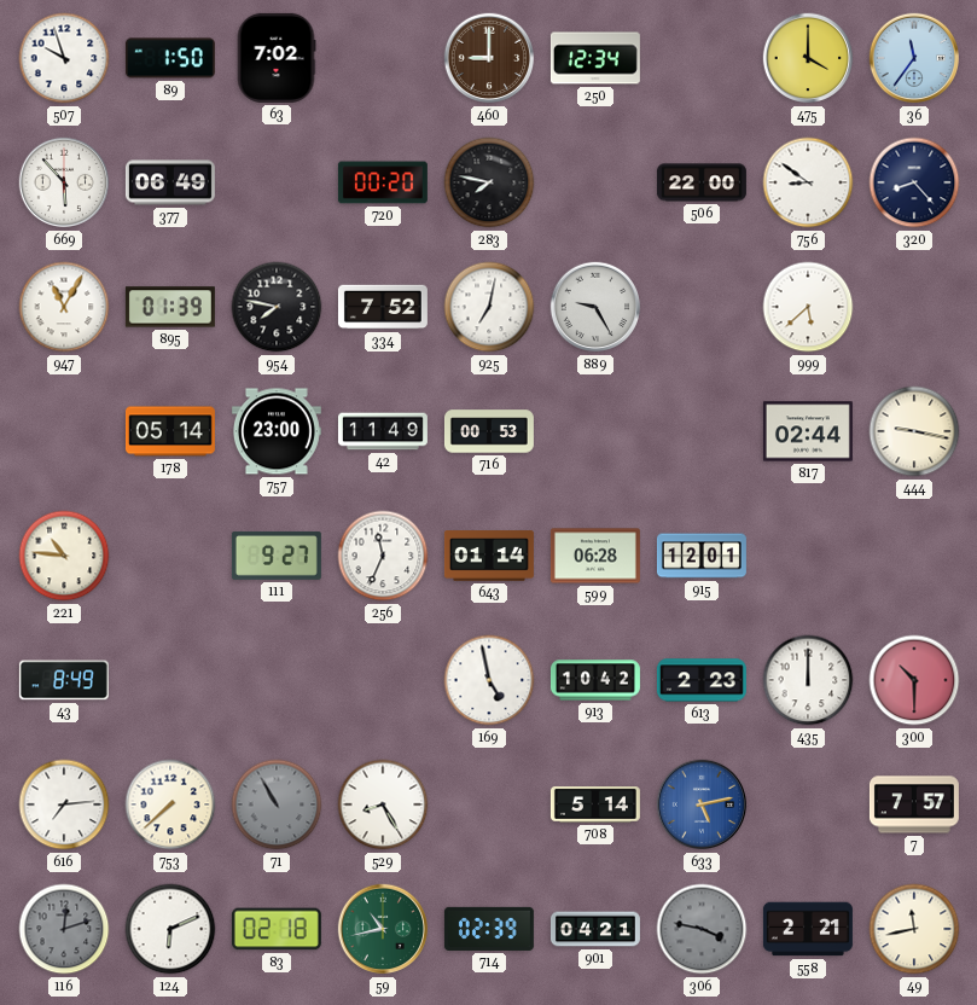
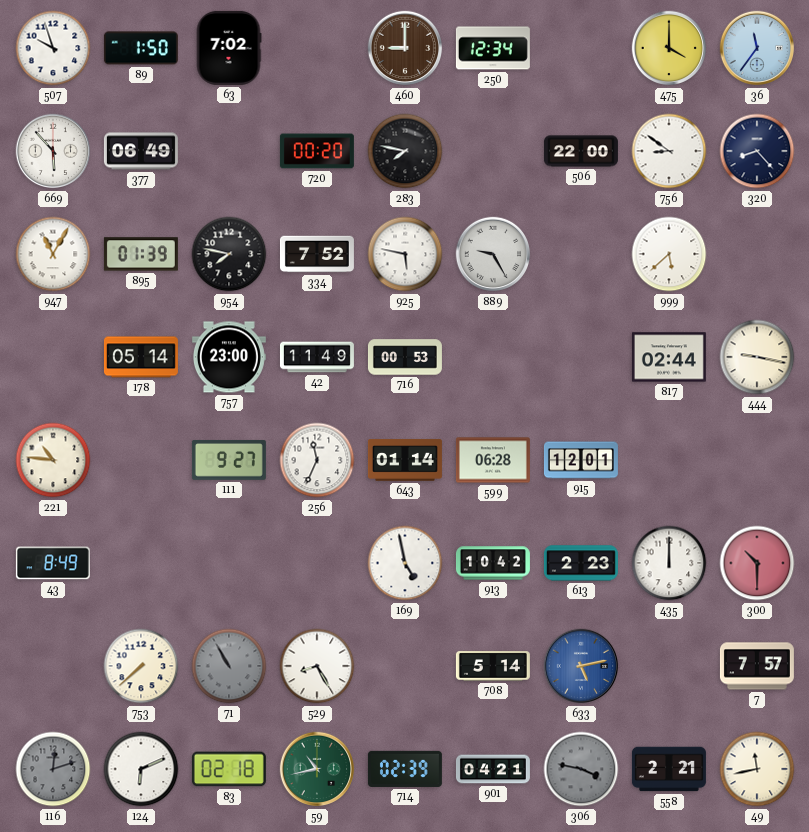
925: 7:02 -> 5:47 (405, 254)
616: 7:14 -> none (64, 804)
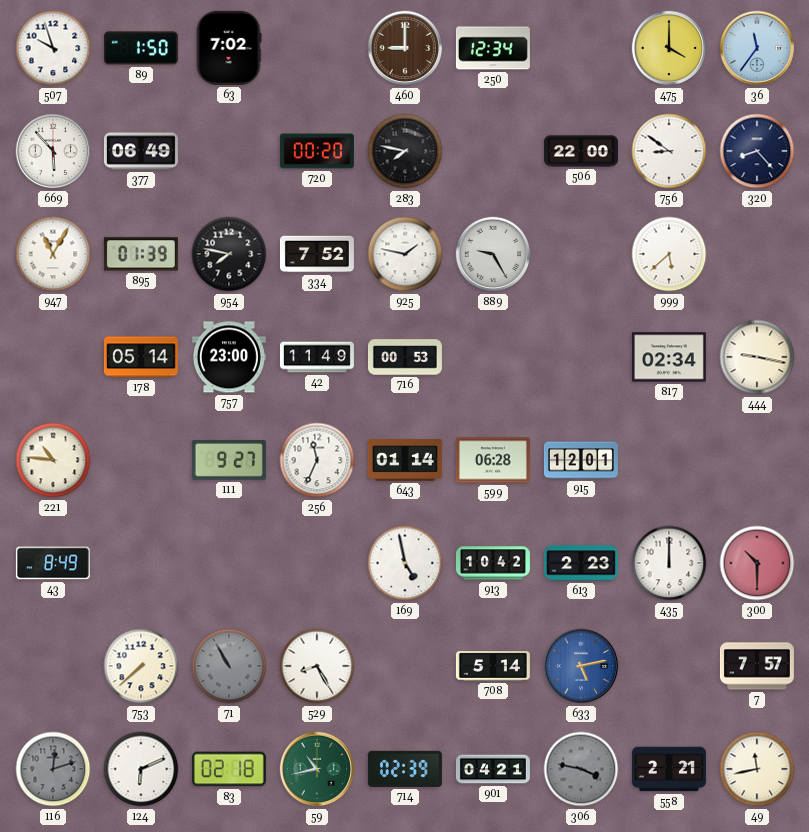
925: 5:47 -> 1:47 (405, 254)
817: 02:44 -> 02:34 (669, 357)
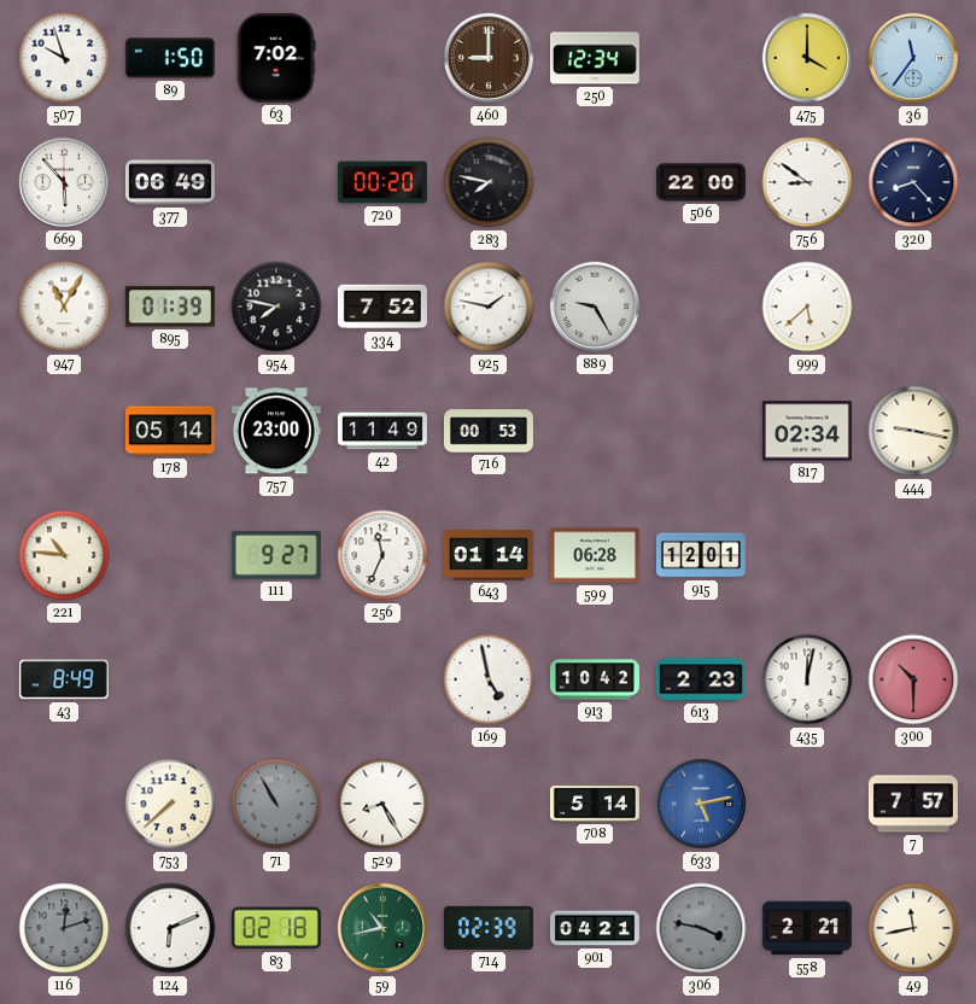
435: 12:00 -> 12:02 (807, 679)
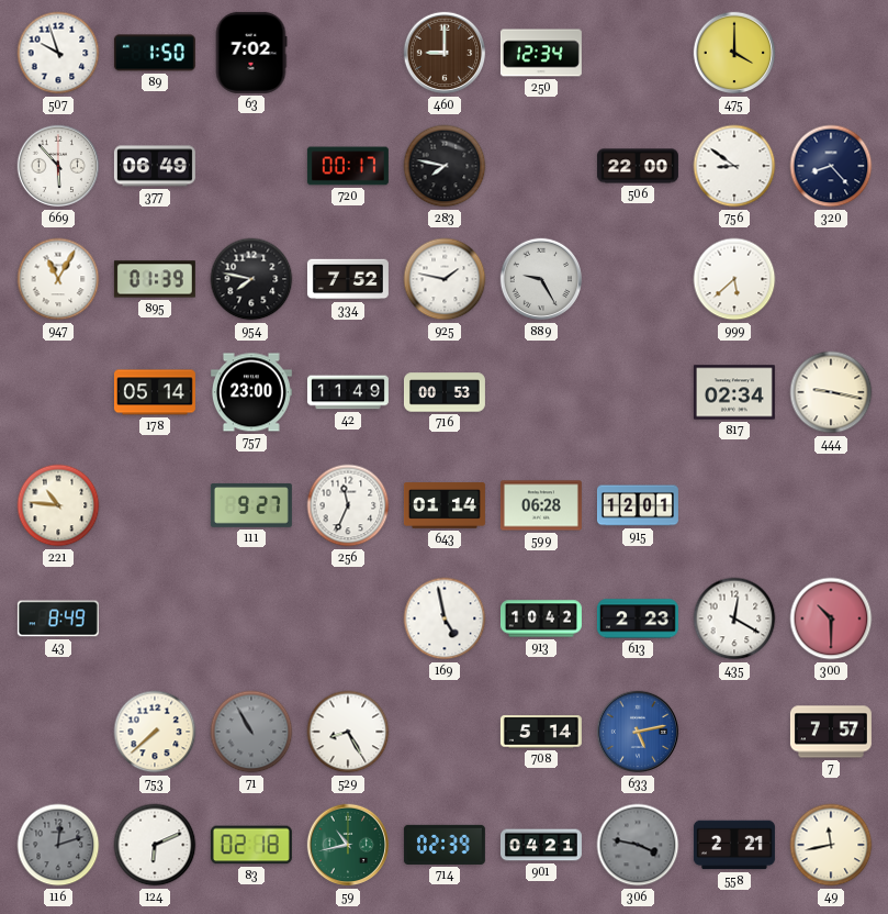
36: 11:36 -> none (913, 58)
720: 00:20 -> 00:17 (348, 166)
435: 12:02 -> 12:20 (734, 618)
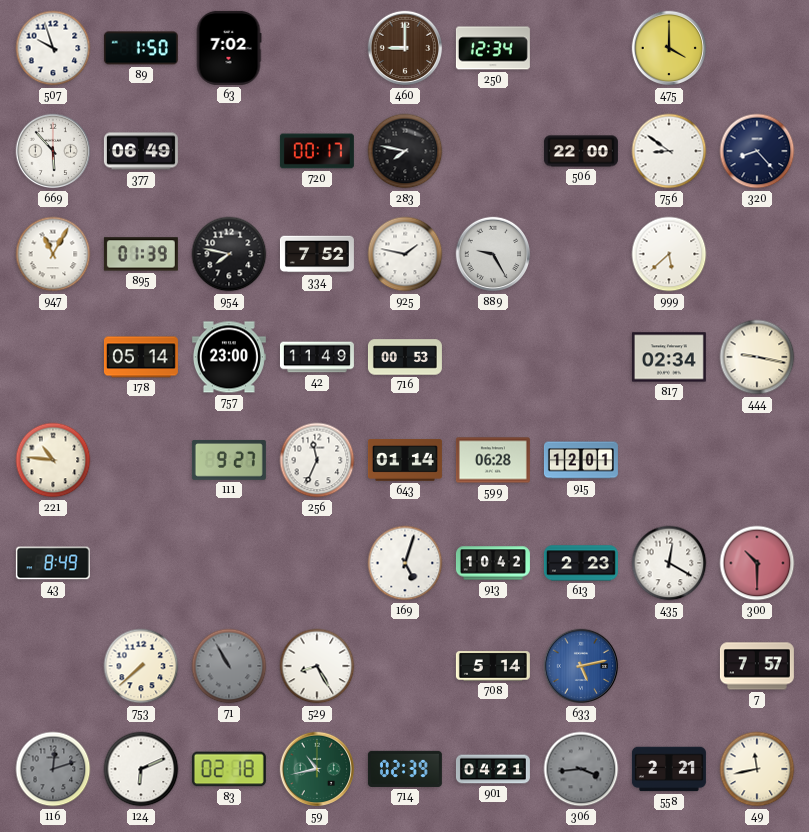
169: 4:58 -> 5:03 (405, 563)
306: 3:47 -> 3:44 (581, 769)
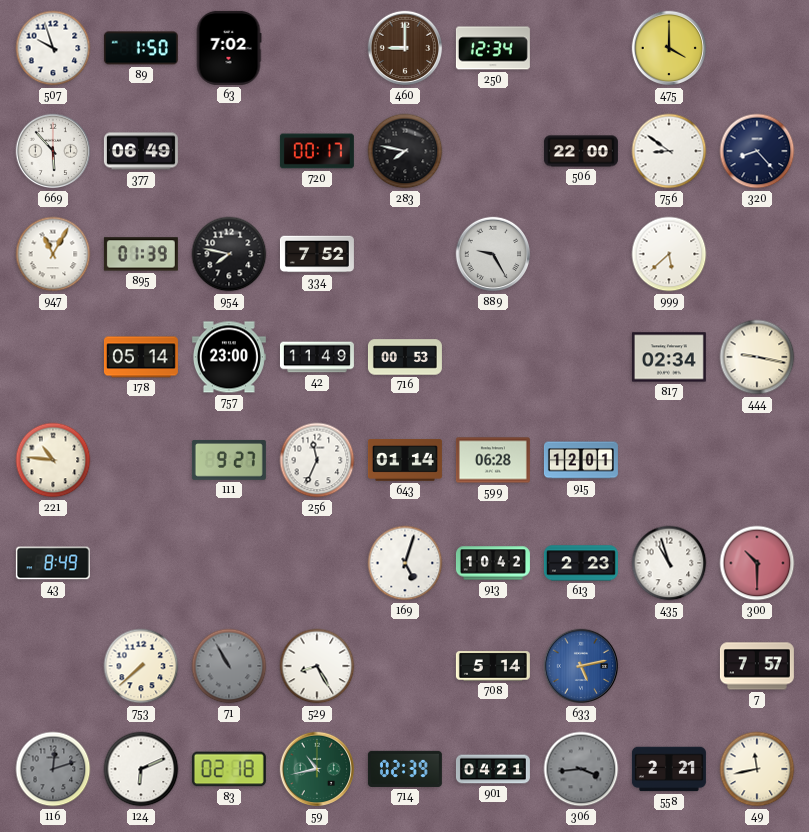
925: 1:47 -> none (405, 254)
435: 12:20 -> 10:57 (669, 563)
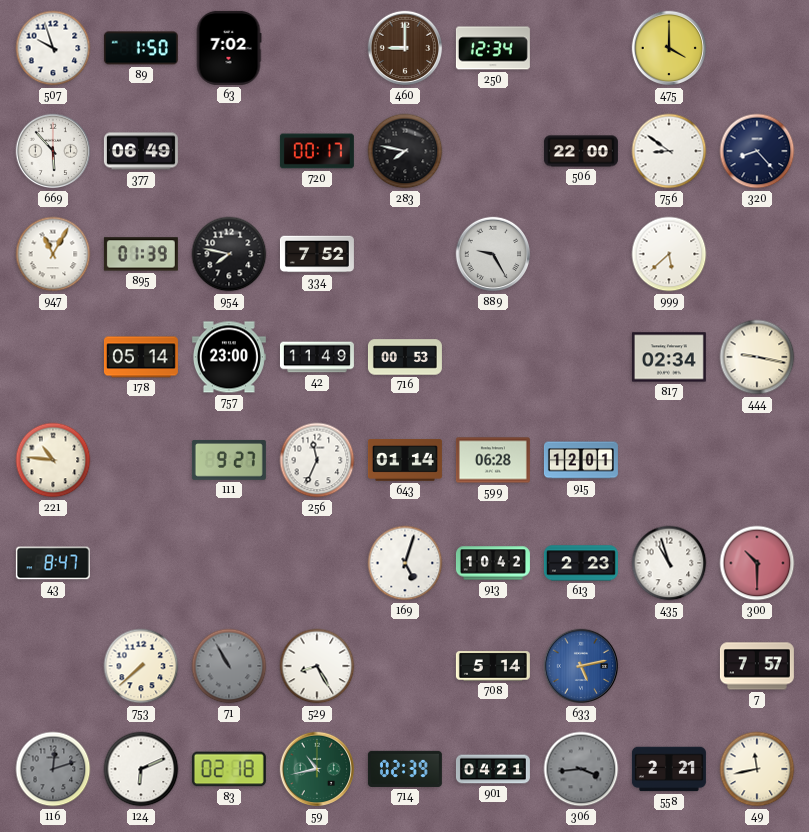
43: 8:49 -> 8:47 (53, 563)
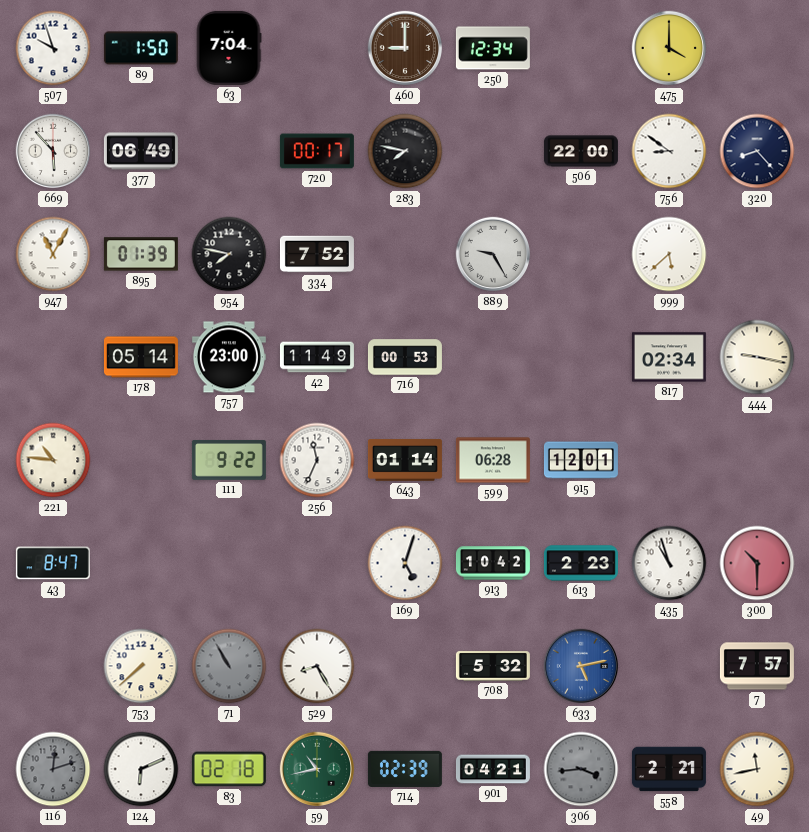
63: 7:02 -> 7:04 (229, 48)
111: 9:27 -> 9:22 (229, 460)
708: 5:14 -> 5:32 (493, 666)
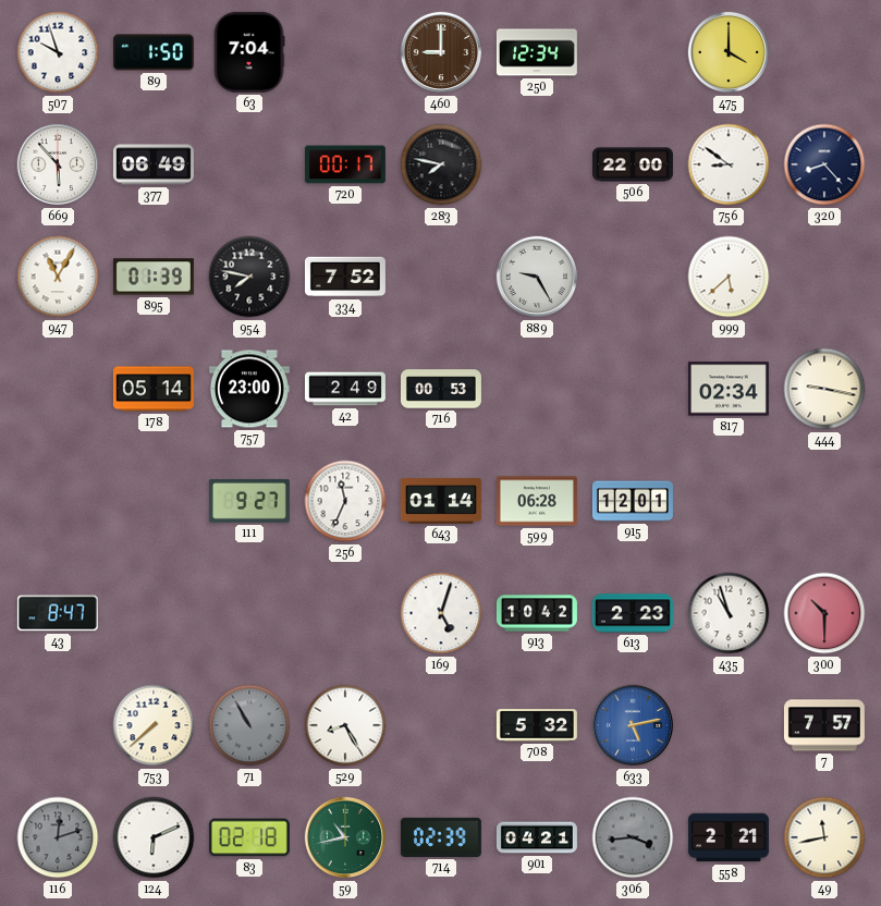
42: 11:49 -> 2:49 (345, 389)
221: 10:46 -> none (53, 460)
111: 9:22 -> 9:27 (249, 501)
